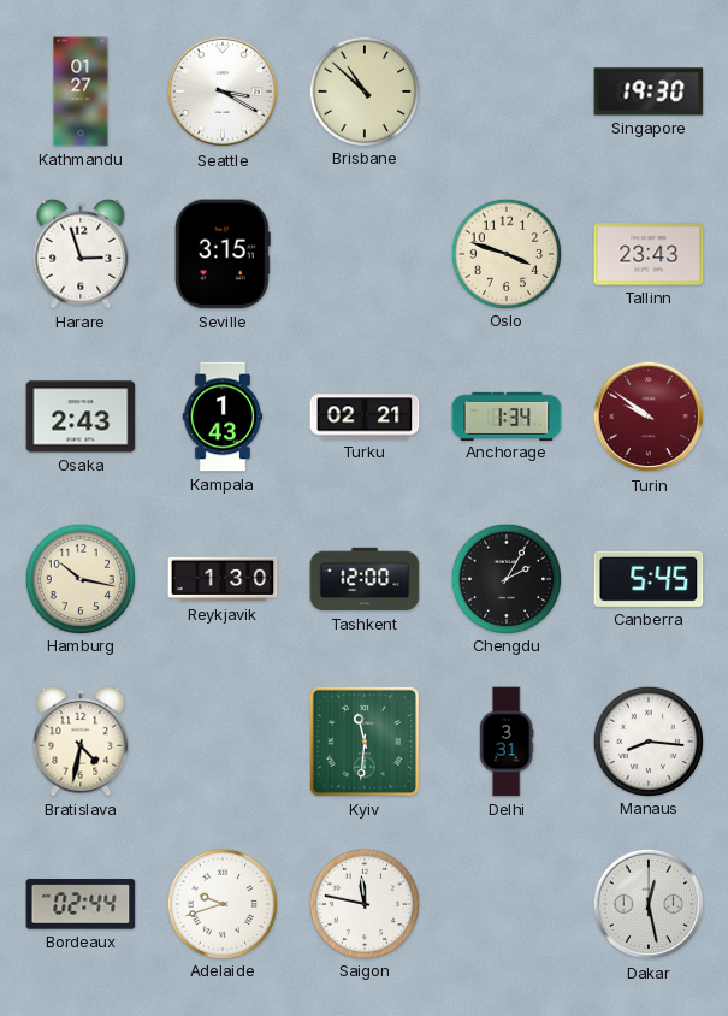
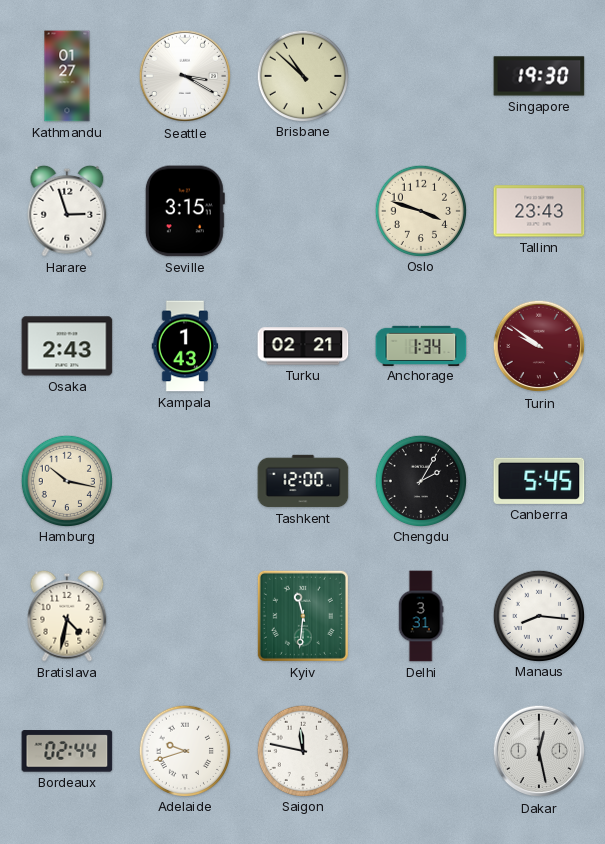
Reykjavik: 1:30 -> none (223, 579)
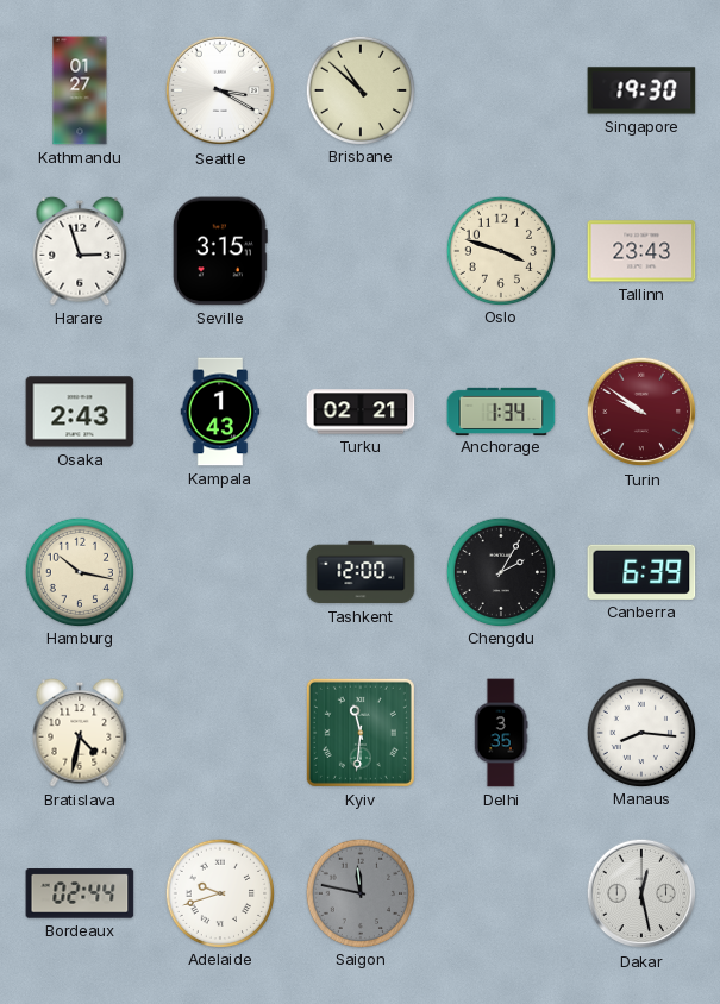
Canberra: 5:45 -> 6:39 (641, 572)
Delhi: 3:31 -> 3:35 (501, 733)
Saigon dial: white -> grey (359, 892)
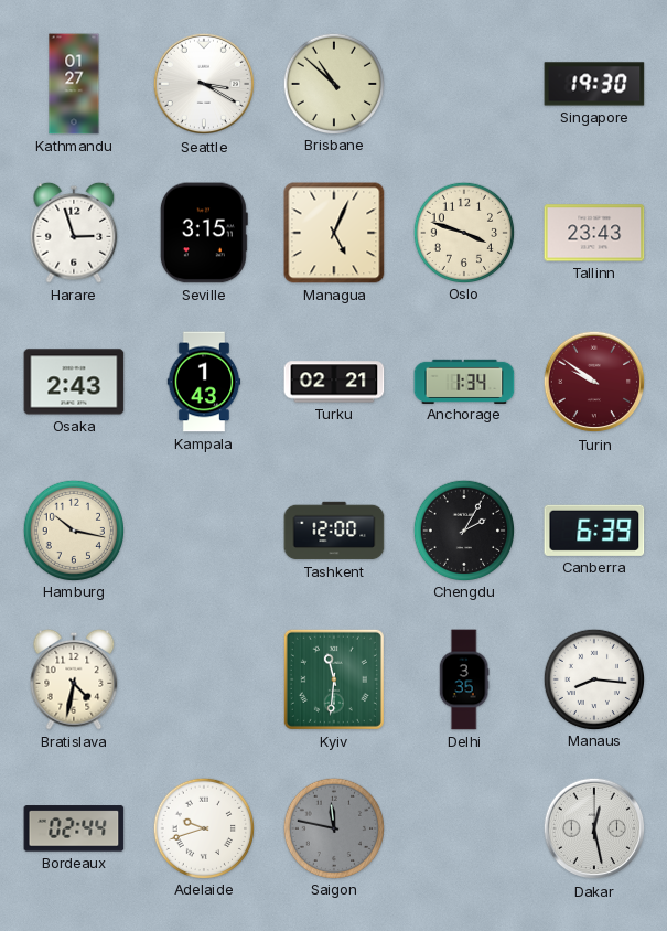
Managua: none -> 5:04 (334, 233)
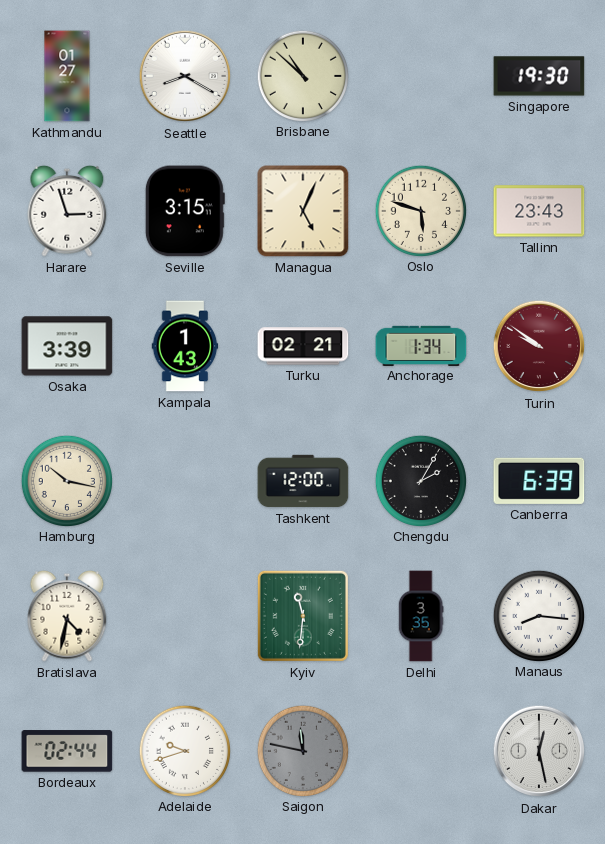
Seattle: 3:20 -> 8:20 (185, 76)
Oslo: 3:48 -> 5:48 (420, 210)
Osaka: 2:43 -> 3:39 (67, 346)
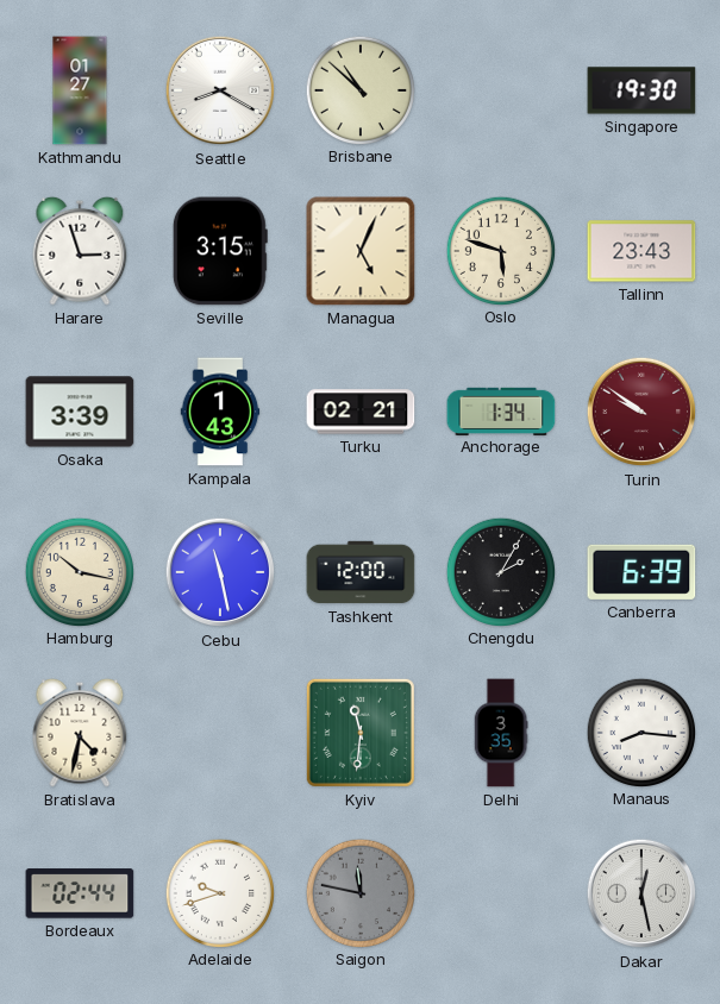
Cebu: none -> 11:28 (220, 572)
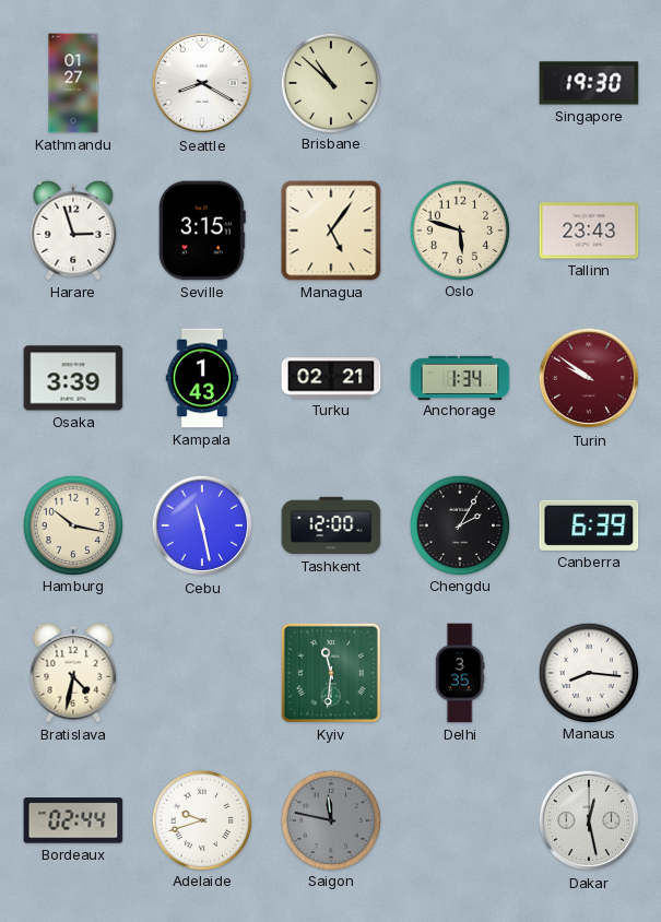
Managua: 5:04 -> 5:06 (331, 230)
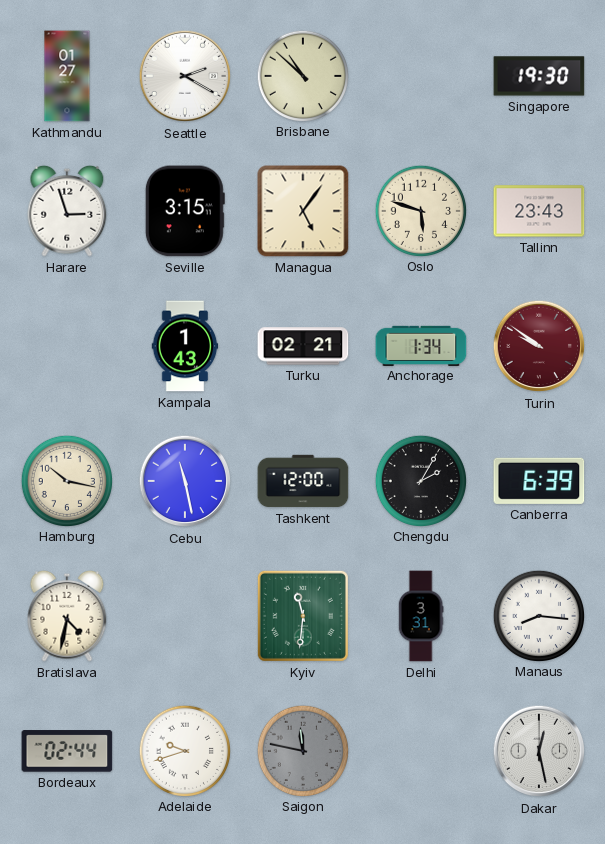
Seattle: 8:20 -> 2:20 (185, 76)
Osaka: 3:39 -> none (73, 378)
Delhi: 3:35 -> 3:31 (421, 616)
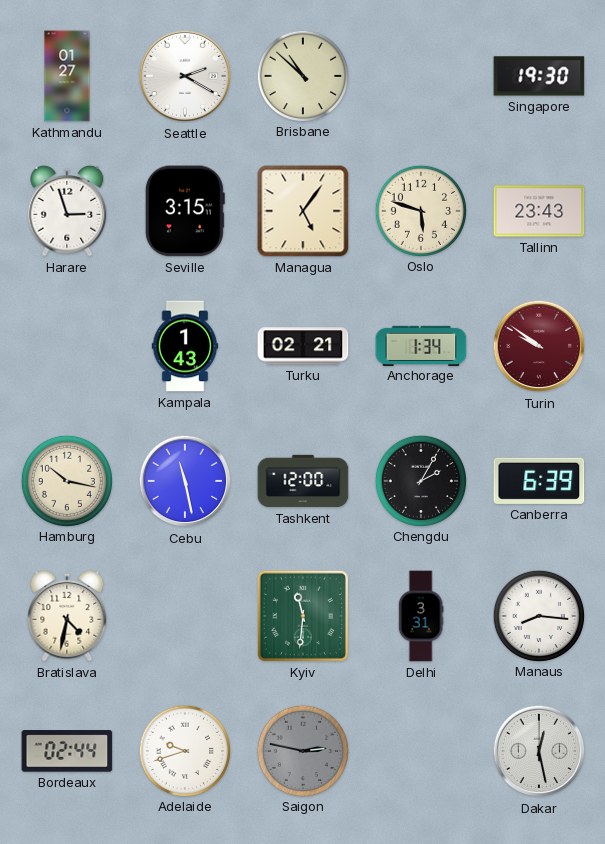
Saigon: 11:47 -> 2:47 (302, 750)
